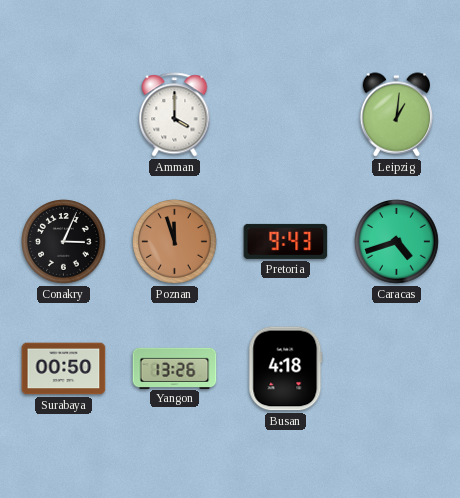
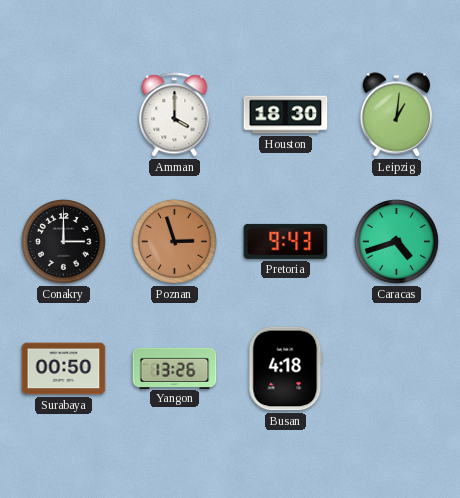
Houston: none -> 18:30 (286, 115)
Conakry: 3:04 -> 3:00 (64, 242)
Poznan: 11:57 -> 2:57 (175, 242)
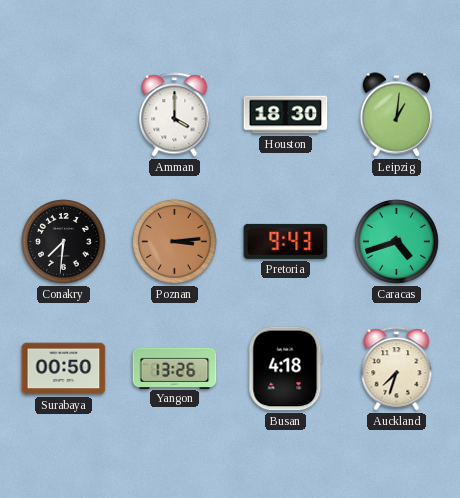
Conakry: 3:00 -> 7:31 (64, 242)
Poznan: 2:57 -> 3:14 (175, 242)
Auckland: none -> 7:33 (397, 369)
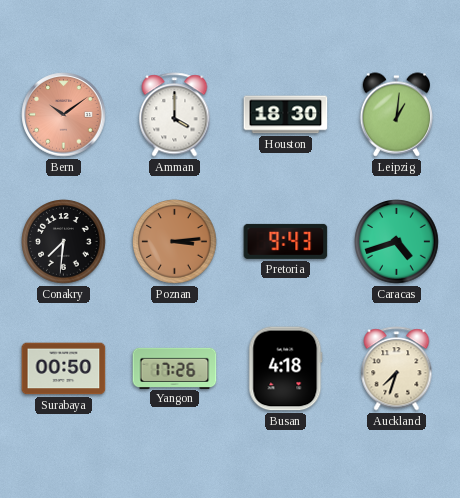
Bern: none -> 10:09 (64, 115)
Yangon: 13:26 -> 17:26 (175, 368)
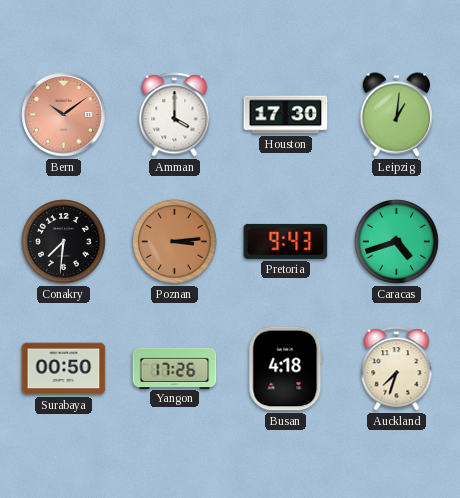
Houston: 18:30 -> 17:30 (286, 115)
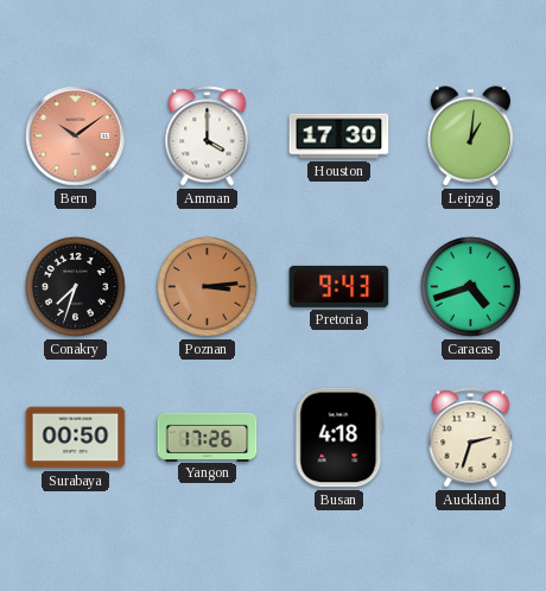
Conakry: 7:31 -> 7:33 (76, 287)
Auckland: 7:33 -> 2:33 (471, 438)
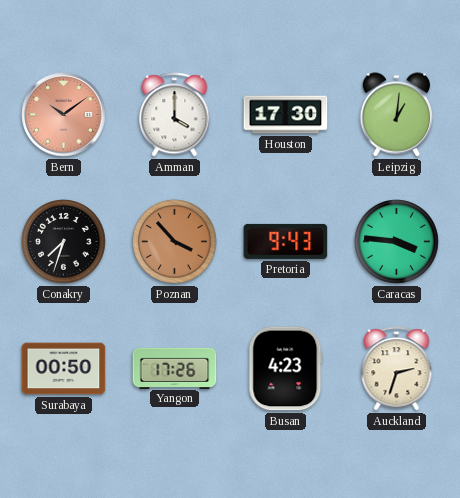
Poznan: 3:14 -> 3:53 (175, 242)
Caracas: 4:42 -> 3:46 (397, 242)
Busan: 4:18 -> 4:23 (286, 369)
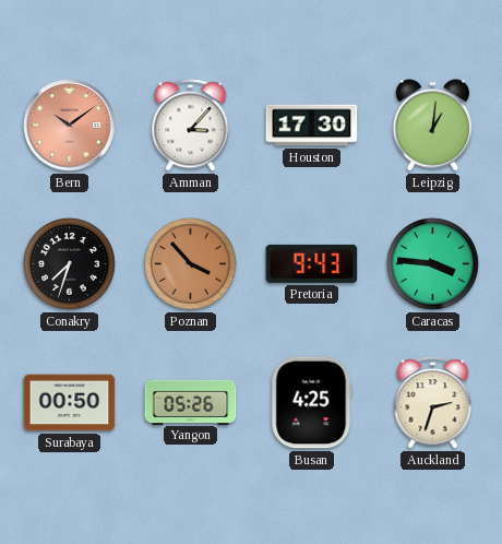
Amman: 4:00 -> 3:07 (191, 126)
Yangon: 17:26 -> 05:26 (191, 402)
Busan: 4:23 -> 4:25 (312, 403)
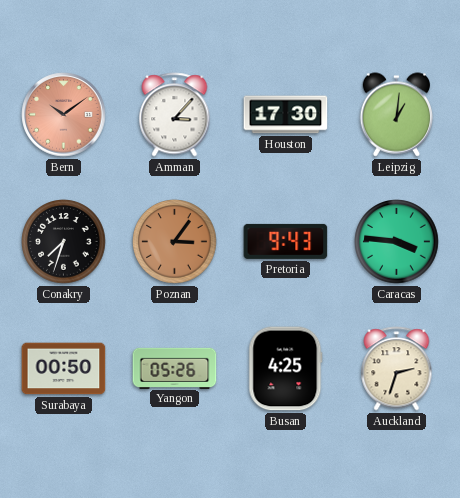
Poznan: 3:53 -> 3:06 (175, 242)
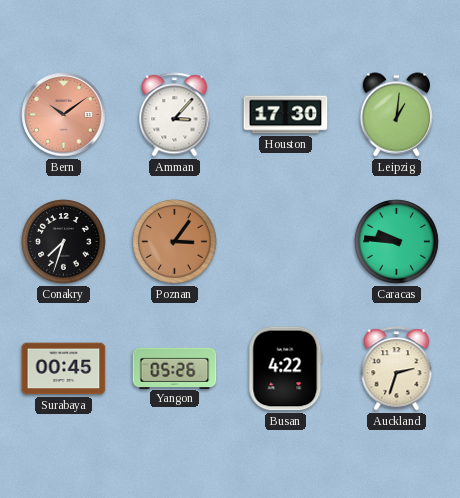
Pretoria: 9:43 -> none (286, 241)
Caracas: 3:46 -> 9:46 (397, 242)
Surabaya: 00:50 -> 00:45 (64, 369)
Busan: 4:25 -> 4:22 (286, 369)
